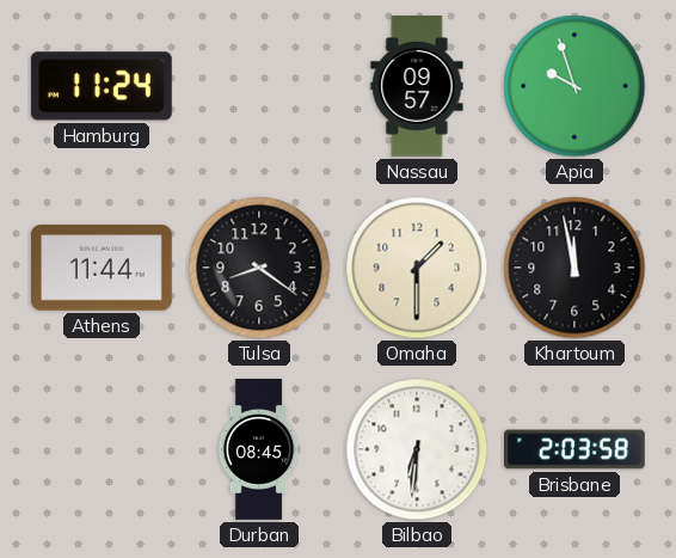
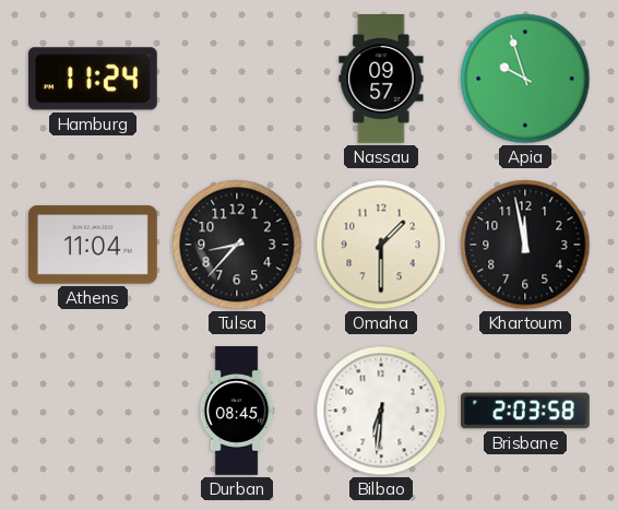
Athens: 11:44 -> 11:04 (93, 245)
Tulsa: 8:21 -> 8:37 (237, 245)
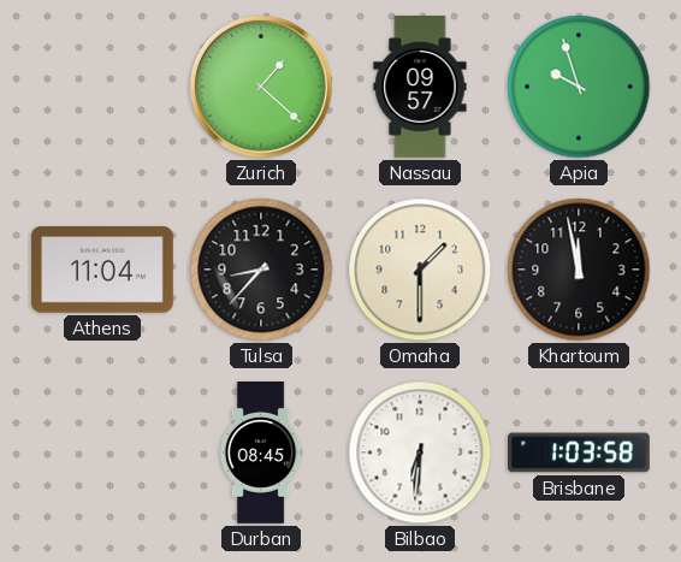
Hamburg: 11:24 -> none (93, 79)
Zurich: none -> 1:22 (261, 87)
Brisbane: 2:03 -> 1:03 (580, 452)
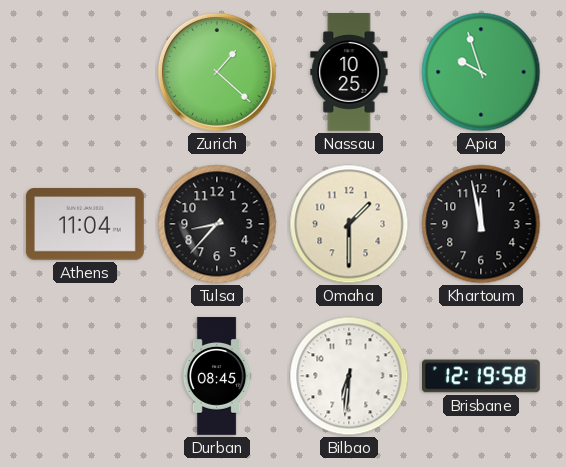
Nassau: 09:57 -> 10:25 (349, 73)
Brisbane: 1:03 -> 12:19 (482, 376)
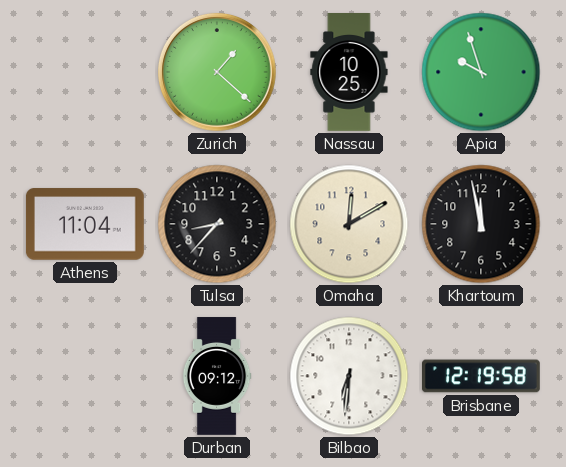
Omaha: 1:30 -> 12:10 (349, 224)
Durban: 08:45 -> 09:12 (217, 376)
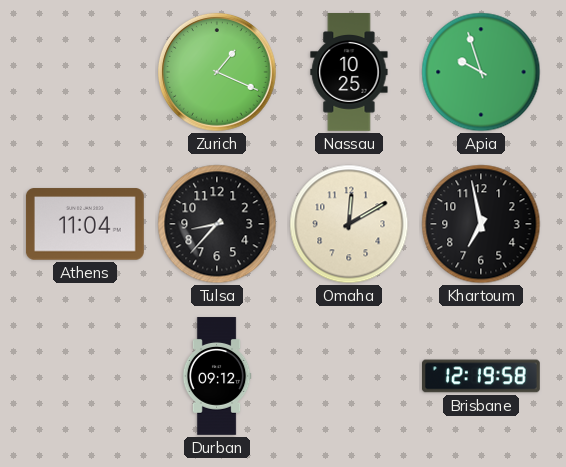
Zurich: 1:22 -> 1:19 (217, 72)
Khartoum: 11:58 -> 6:58 (481, 224)
Bilbao: 6:31 -> none (349, 376)
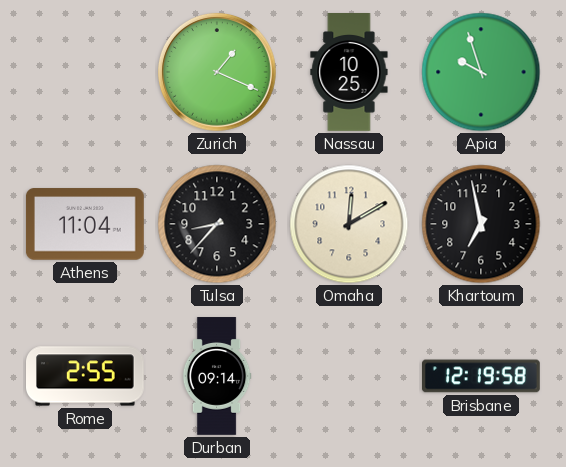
Rome: none -> 2:55 (86, 376)
Durban: 09:12 -> 09:14 (217, 376)
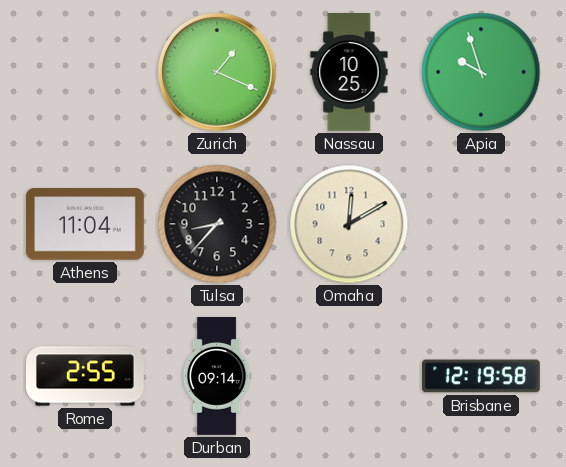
Khartoum: 6:58 -> none (481, 224)
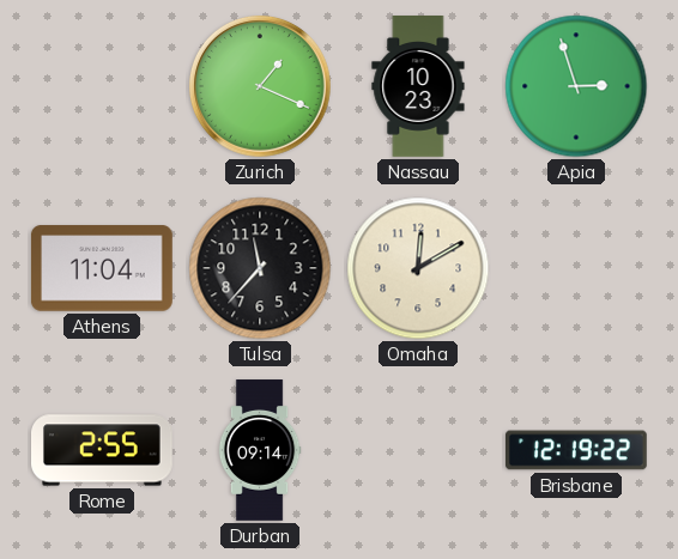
Nassau: 10:25 -> 10:23 (418, 87)
Apia: 9:57 -> 2:57 (576, 86)
Tulsa: 8:37 -> 11:37 (260, 268)
Brisbane: 12:19:58 -> 12:19:22 (577, 450)
